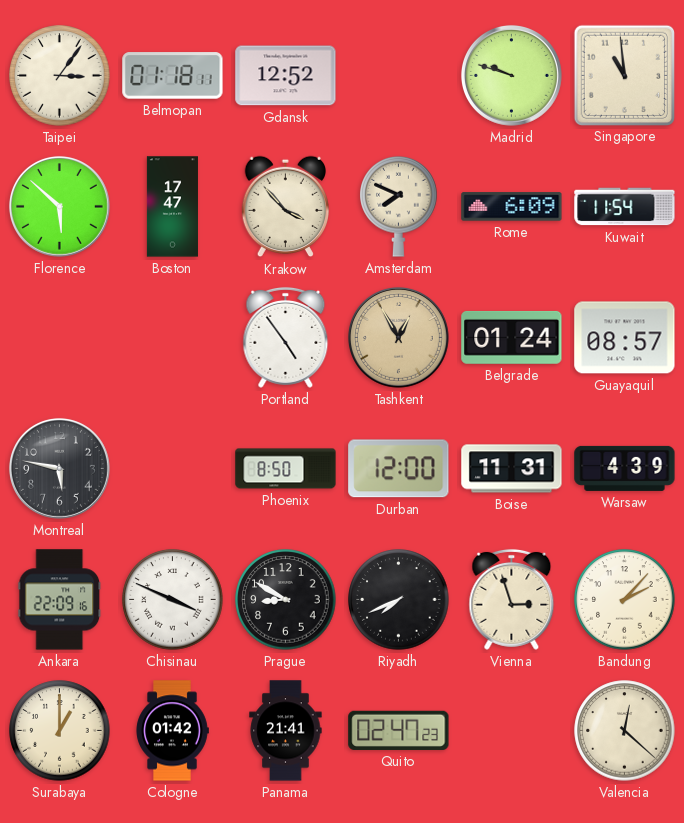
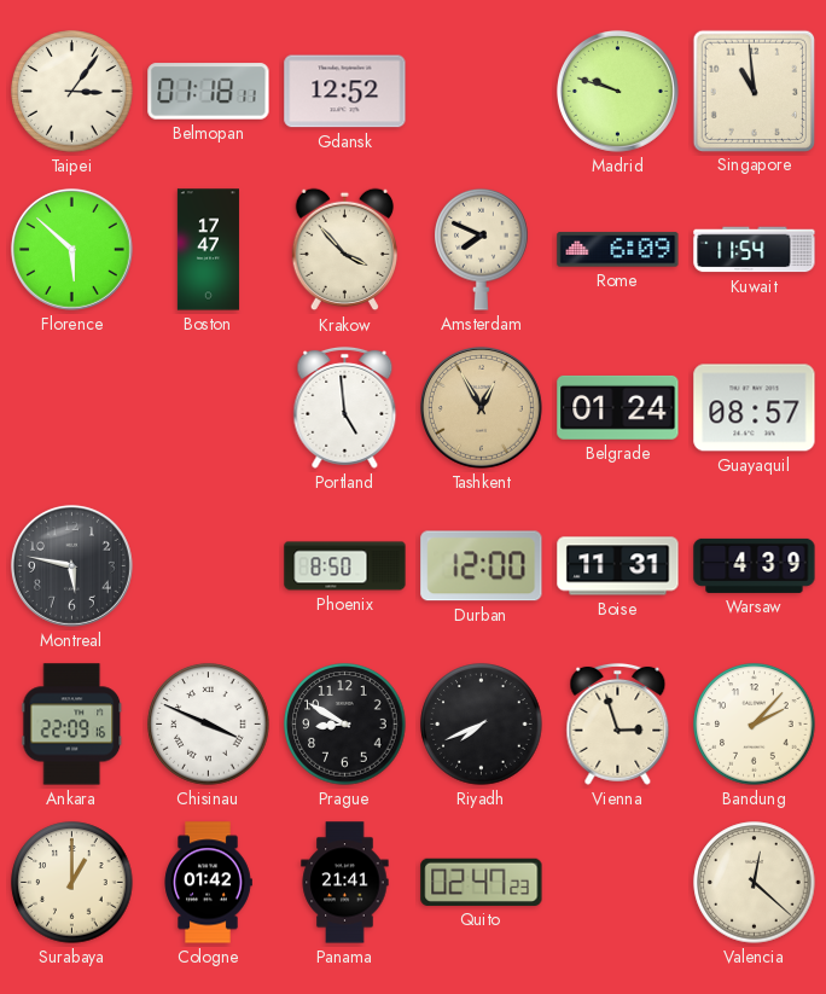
Portland: 4:54 -> 4:59 (345, 407)
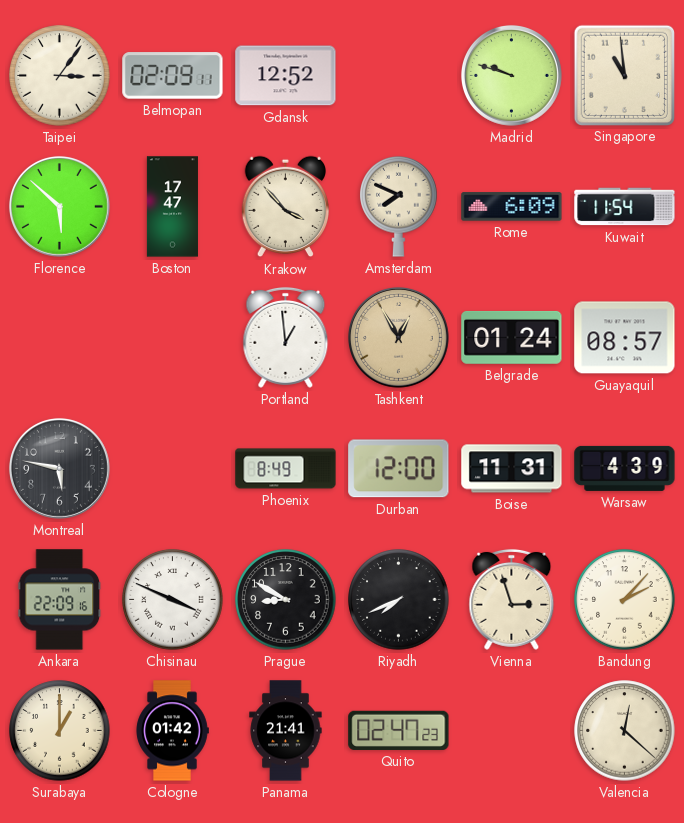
Belmopan: 01:18 -> 02:09 (173, 76)
Portland: 4:59 -> 12:59 (286, 337)
Phoenix: 8:50 -> 8:49 (286, 469)
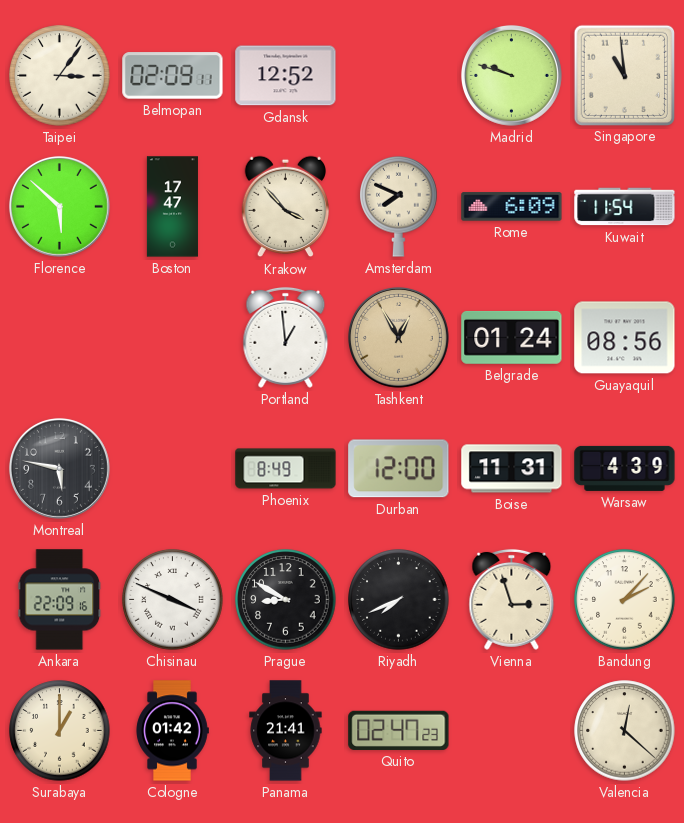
Guayaquil: 08:57 -> 08:56 (625, 338)
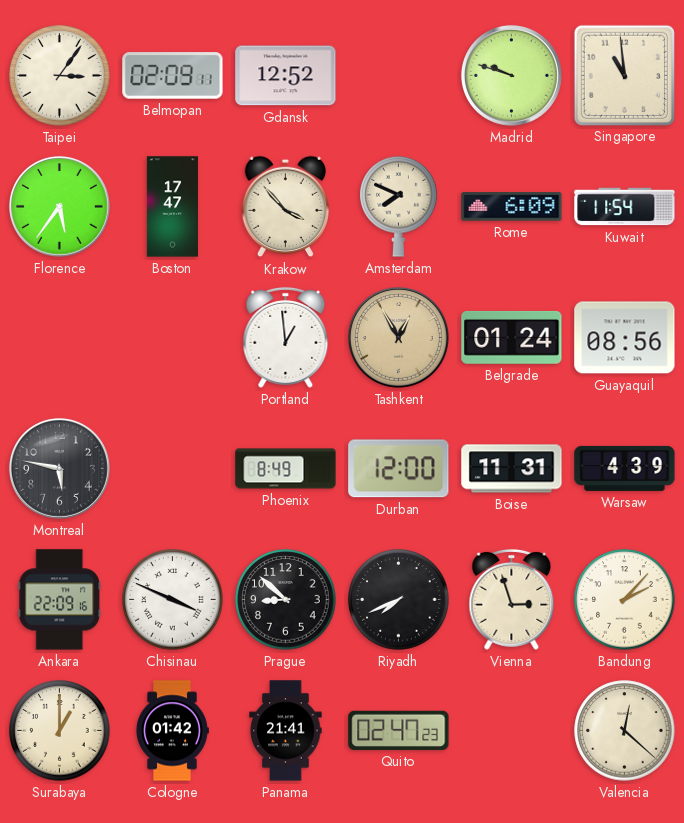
Florence: 5:52 -> 5:36 (59, 206)
Prague: 8:50 -> 8:52 (286, 600)
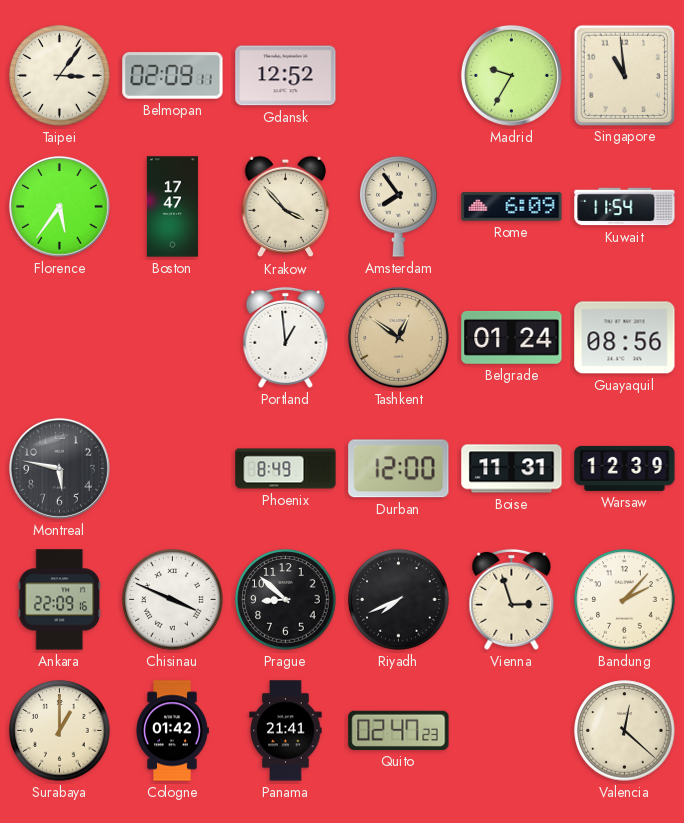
Madrid: 9:48 -> 9:35 (511, 75)
Amsterdam: 7:49 -> 7:54 (399, 206)
Tashkent: 12:55 -> 12:51 (398, 337)
Warsaw: 4:39 -> 12:39 (625, 468)
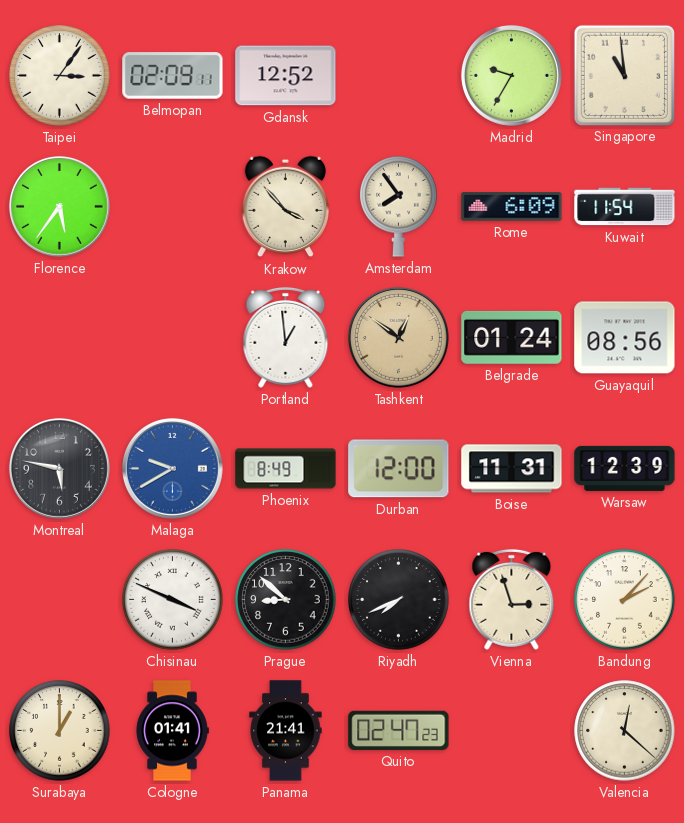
Boston: 17:47 -> none (172, 207)
Malaga: none -> 9:40 (172, 468)
Ankara: 22:09 -> none (60, 600)
Cologne: 01:42 -> 01:41 (172, 731)
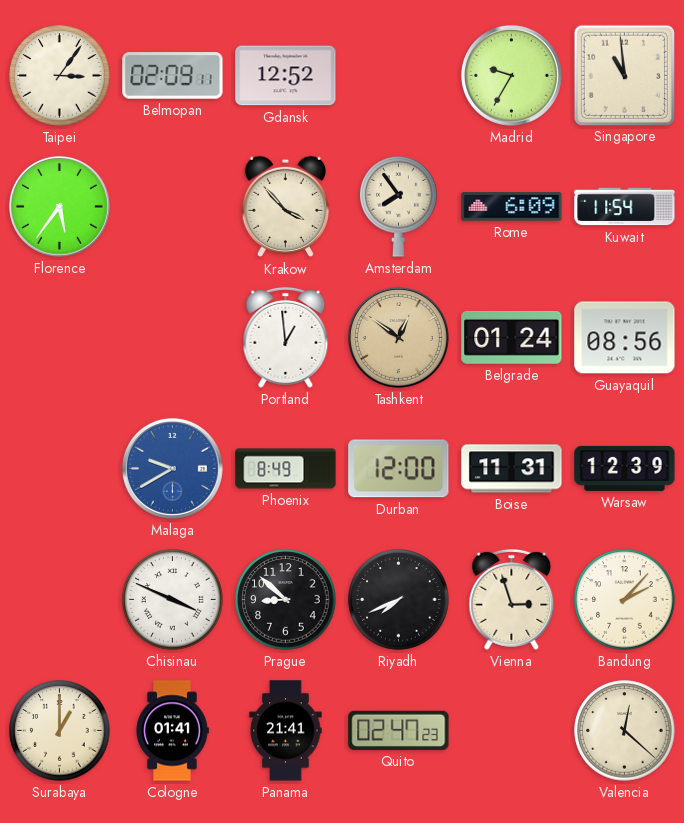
Montreal: 5:47 -> none (59, 468)
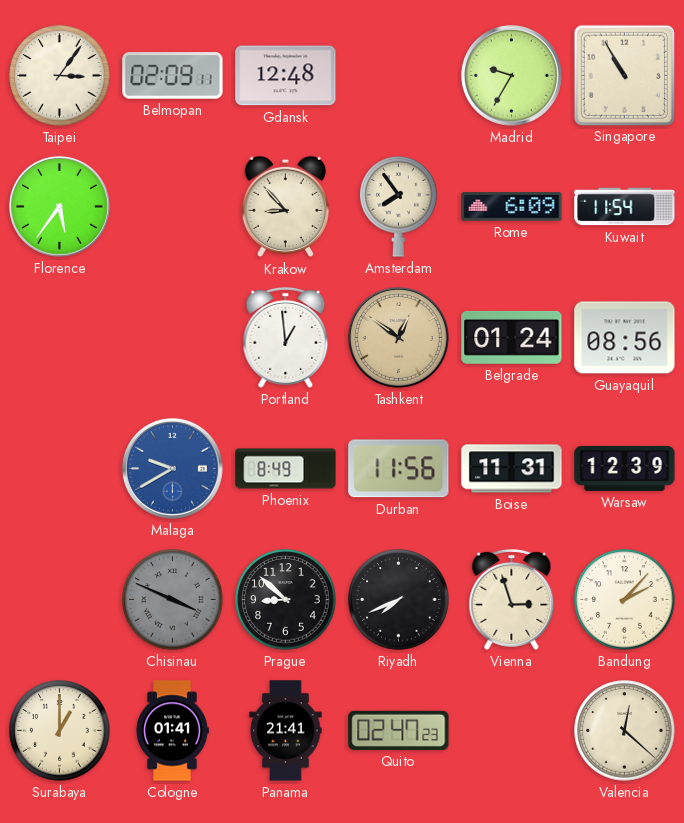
Gdansk: 12:52 -> 12:48 (286, 76)
Singapore: 10:59 -> 10:55 (624, 75)
Krakow: 3:53 -> 8:53 (285, 207)
Durban: 12:00 -> 11:56 (399, 469)
Chisinau dial: white -> grey (173, 600)
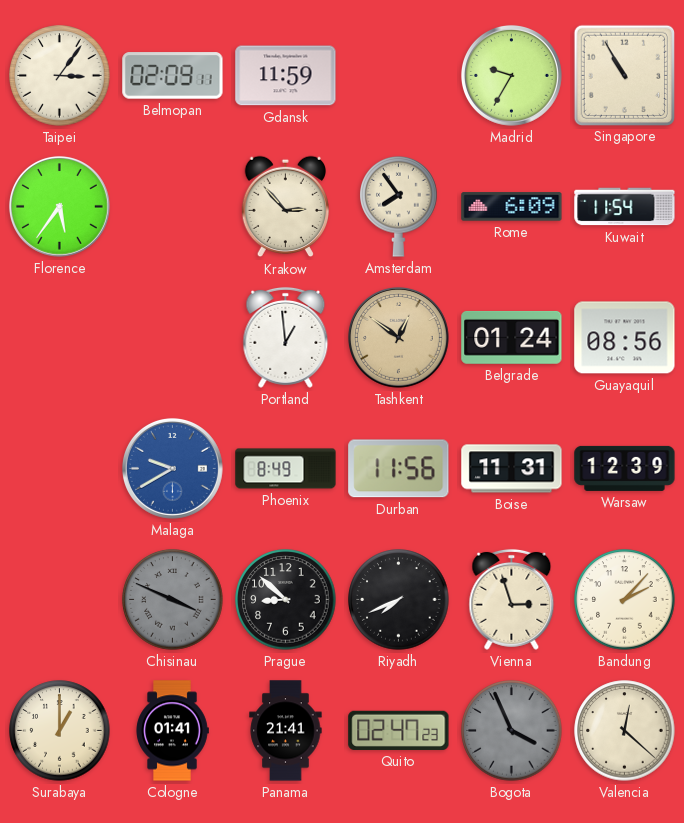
Gdansk: 12:48 -> 11:59 (286, 76)
Krakow: 8:53 -> 2:53 (285, 207)
Bogota: none -> 3:56 (512, 731)
